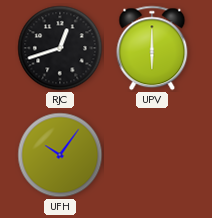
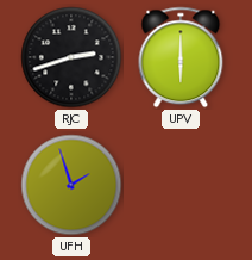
RJC: 12:42 -> 2:42 (71, 57)
UFH: 10:06 -> 1:57 (71, 185)
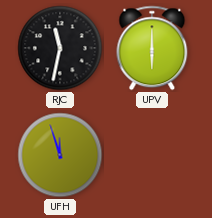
RJC: 2:42 -> 11:32 (60, 48)
UFH: 1:57 -> 11:57 (60, 155)
